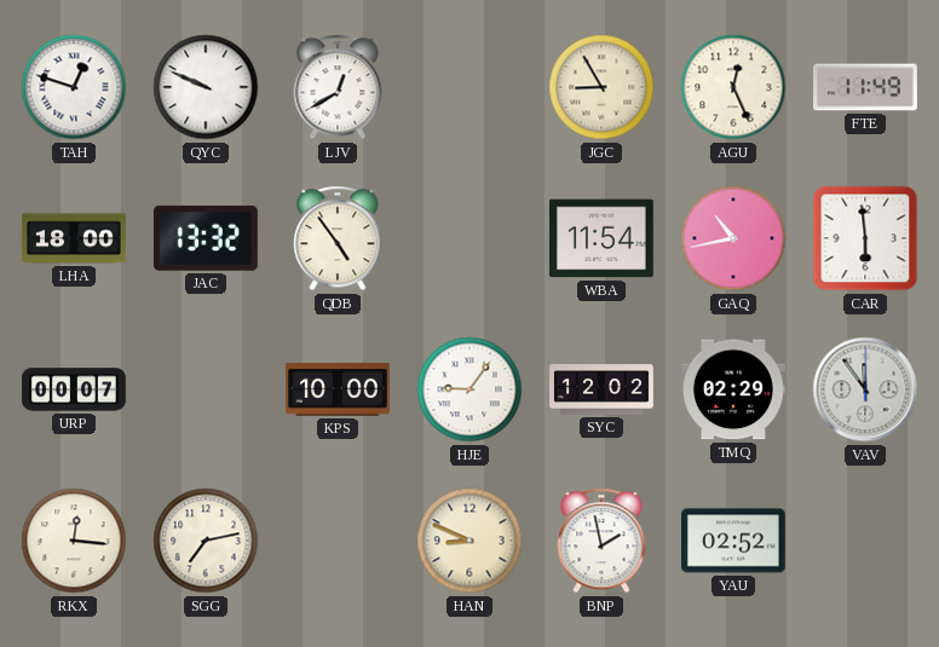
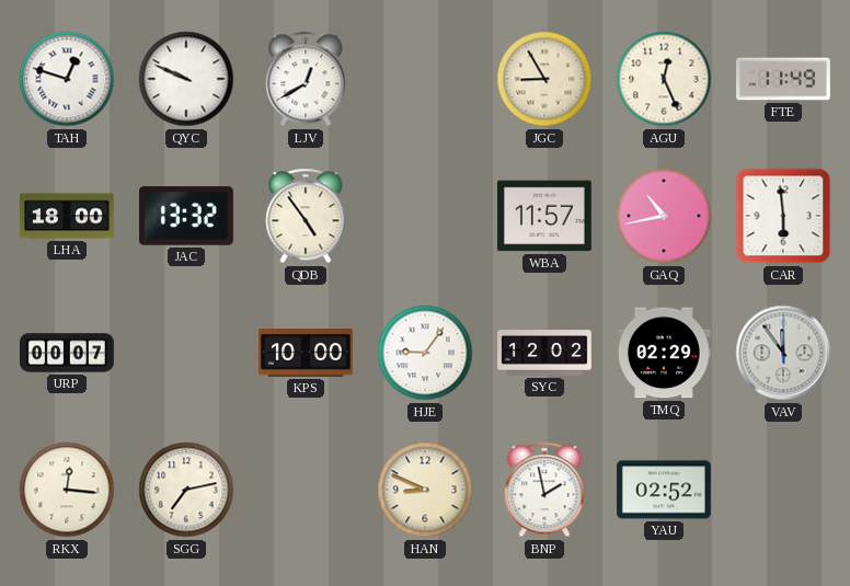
WBA: 11:54 -> 11:57 (544, 216)
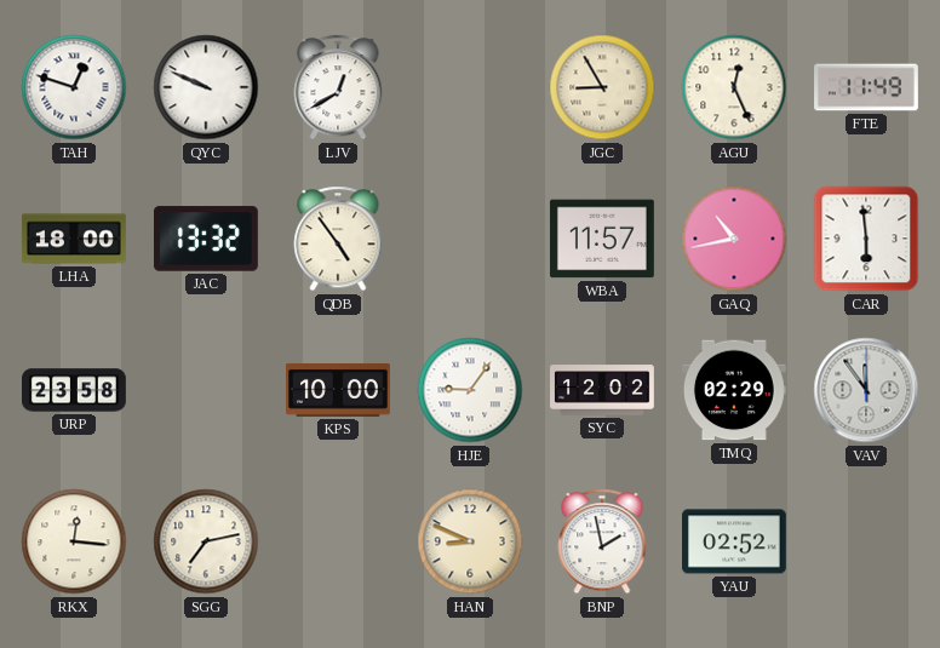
URP: 00:07 -> 23:58 (75, 390)
